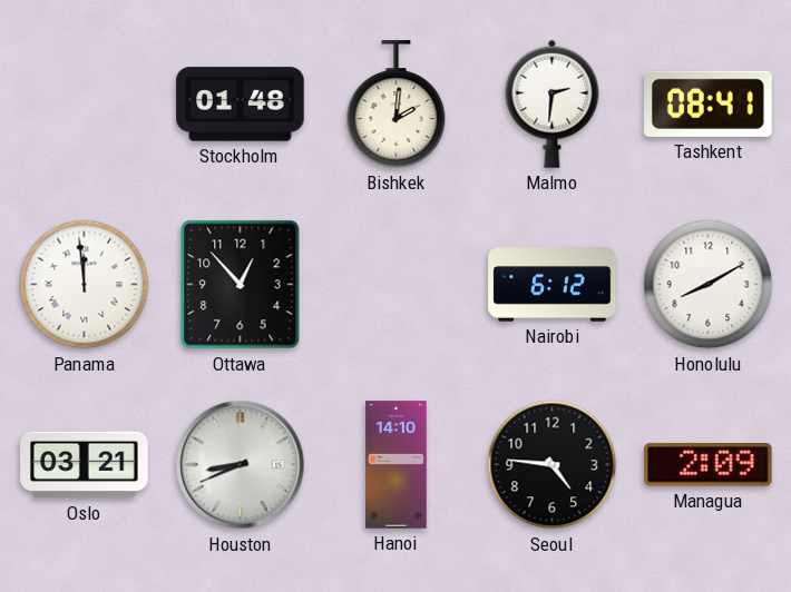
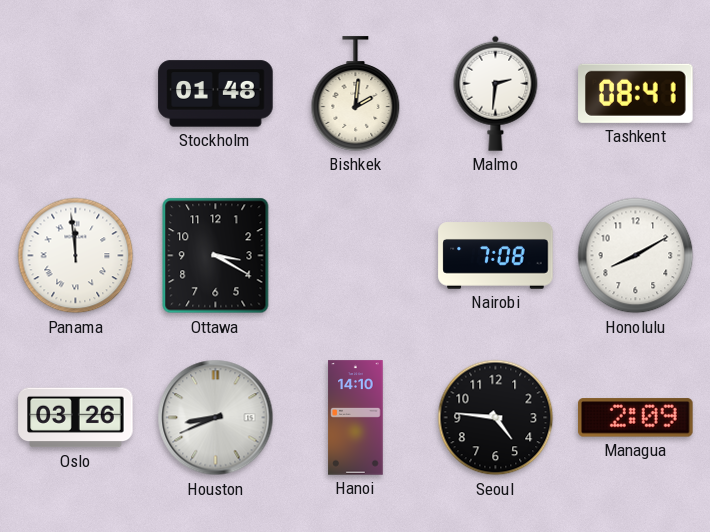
Ottawa: 12:53 -> 3:20 (216, 256)
Nairobi: 6:12 -> 7:08 (496, 256)
Oslo: 03:21 -> 03:26 (76, 418)
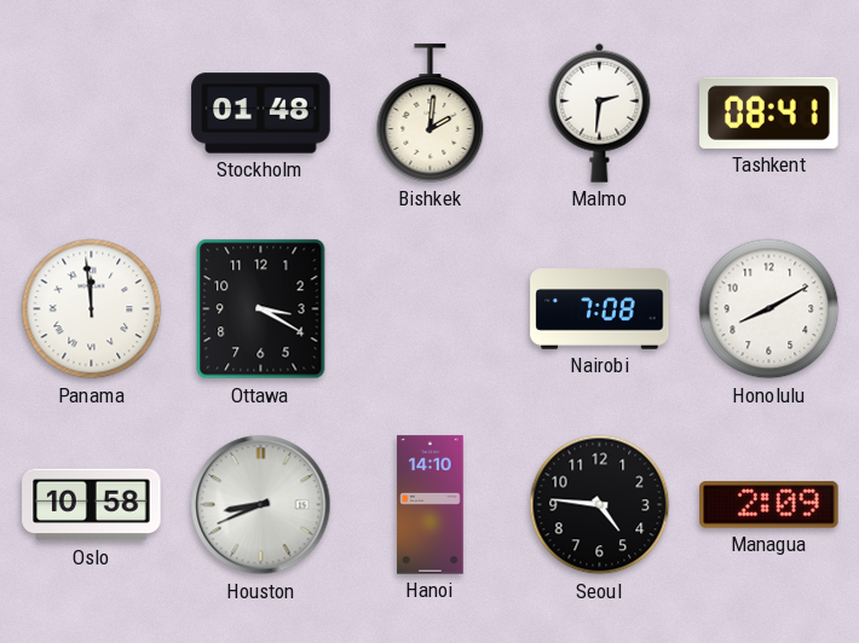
Oslo: 03:26 -> 10:58 (92, 505)
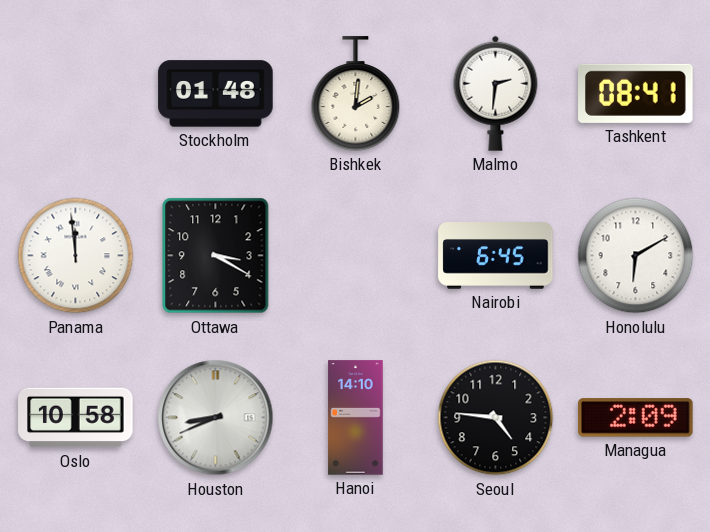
Nairobi: 7:08 -> 6:45 (496, 256)
Honolulu: 8:10 -> 6:10 (636, 256)
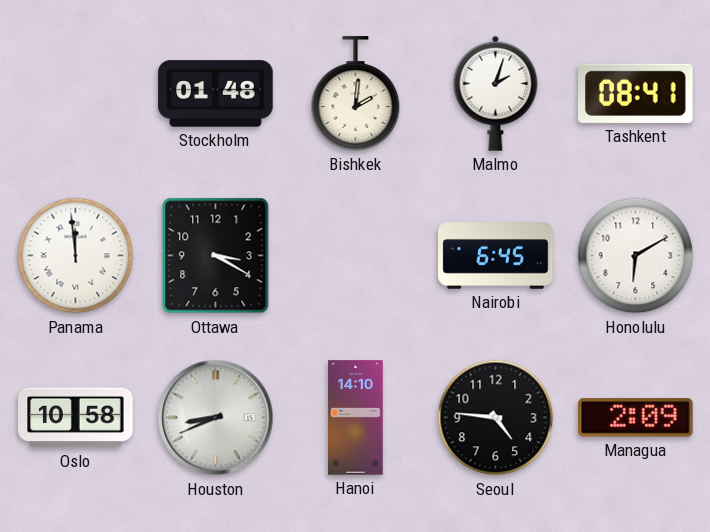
Malmo: 2:31 -> 2:03 (496, 93)
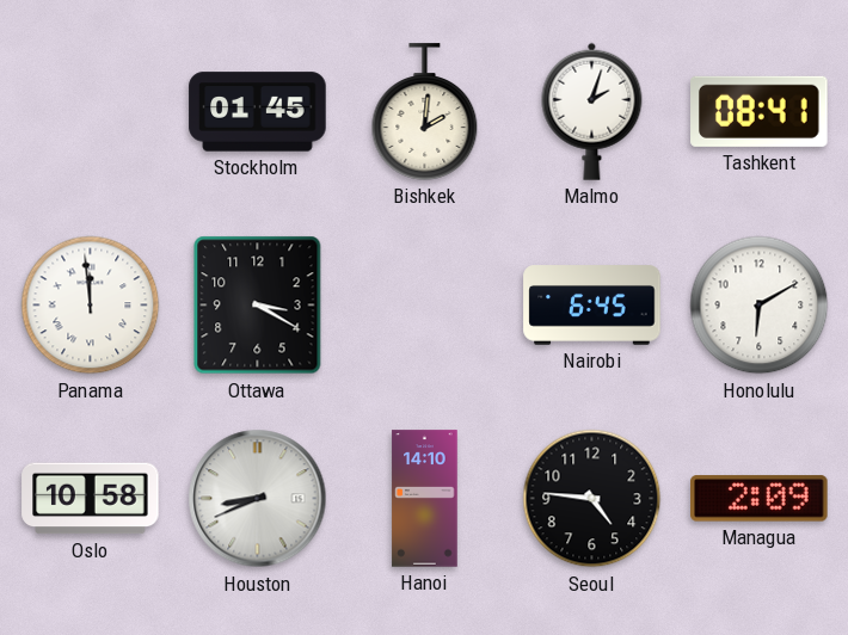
Stockholm: 01:48 -> 01:45 (258, 112)
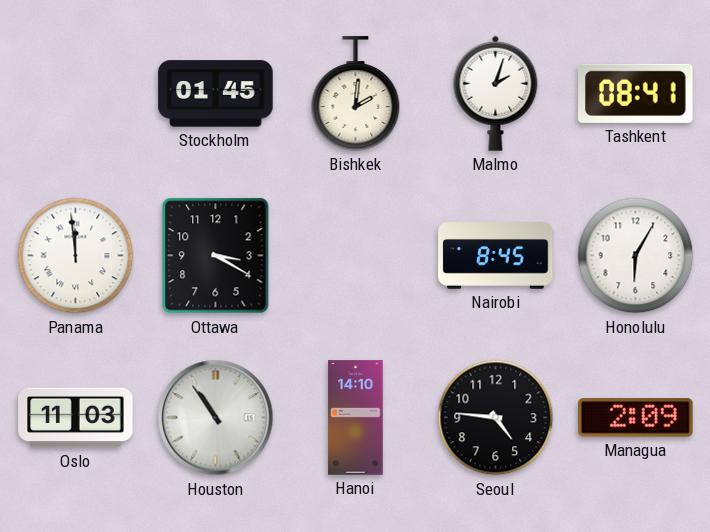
Nairobi: 6:45 -> 8:45 (496, 256)
Honolulu: 6:10 -> 6:05 (636, 256)
Oslo: 10:58 -> 11:03 (76, 418)
Houston: 8:41 -> 10:54 (216, 418)
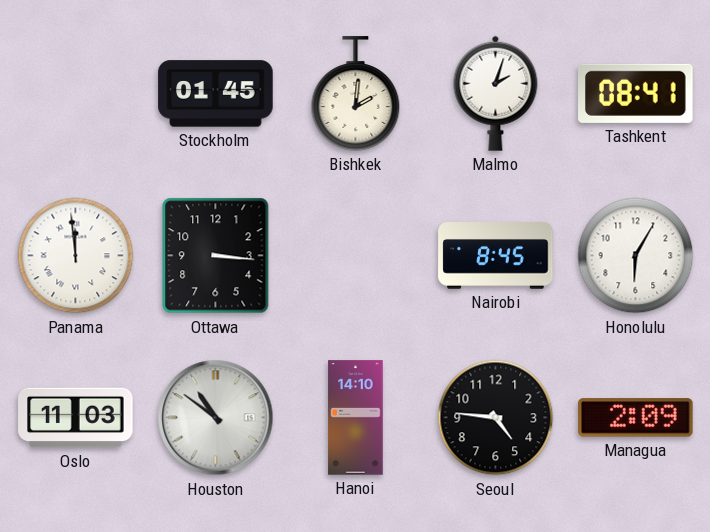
Ottawa: 3:20 -> 3:16 (216, 256)
Houston: 10:54 -> 10:51 (216, 418)
